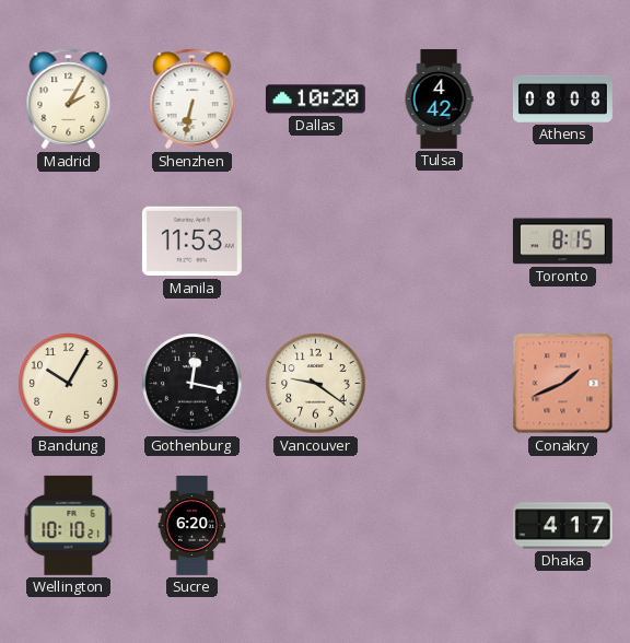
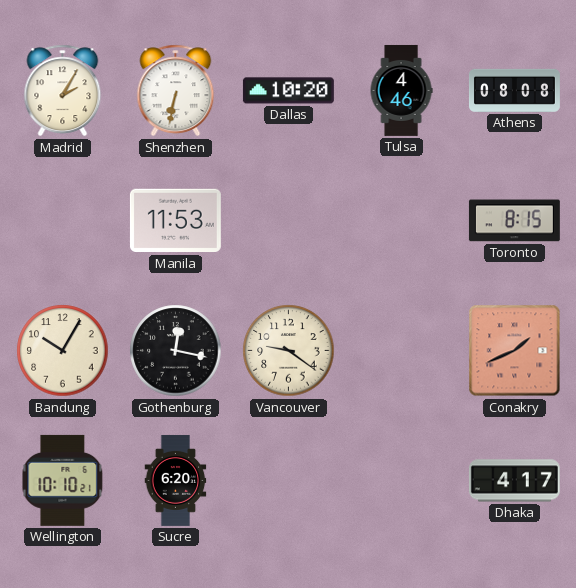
Tulsa: 4:42 -> 4:46 (401, 90)
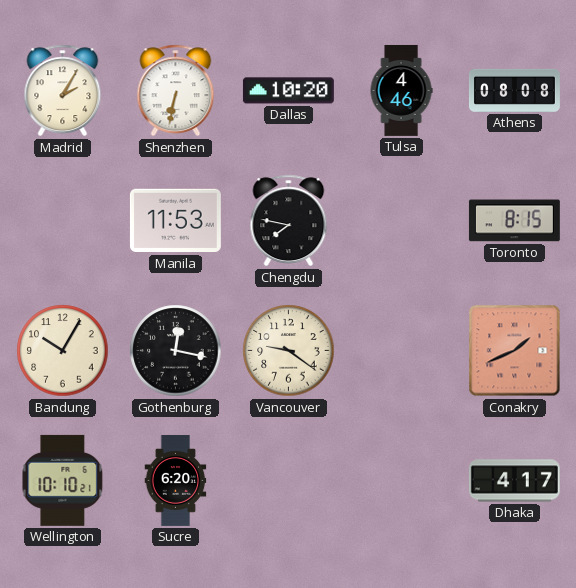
Chengdu: none -> 7:47 (289, 221)
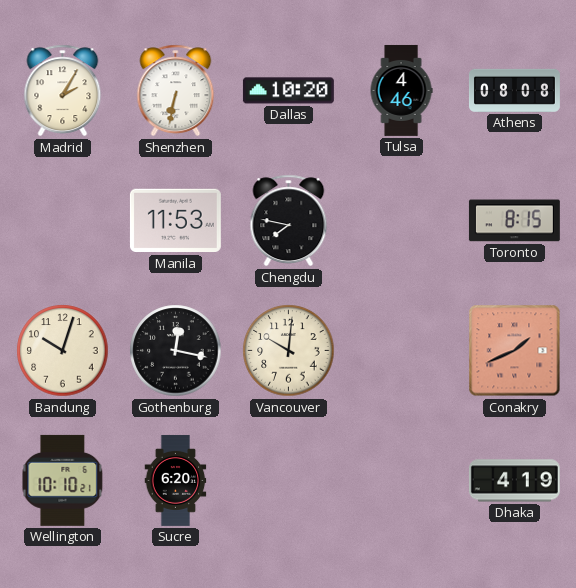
Bandung: 10:05 -> 10:03 (63, 351)
Vancouver: 9:21 -> 10:01 (289, 351)
Dhaka: 4:17 -> 4:19 (514, 481)
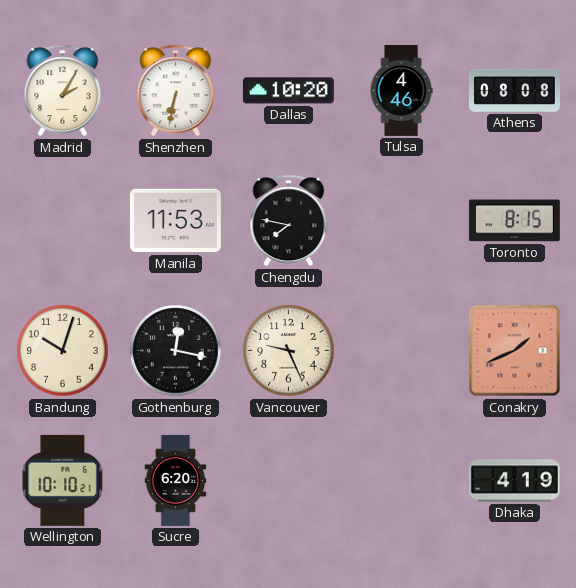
Vancouver: 10:01 -> 9:26 (289, 351)
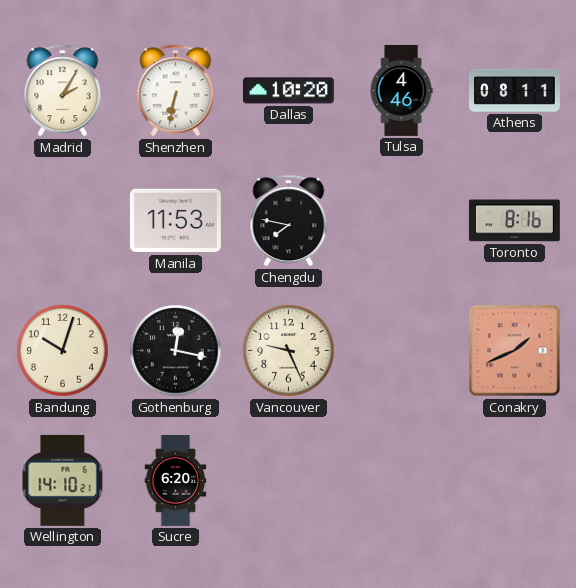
Athens: 08:08 -> 08:11 (514, 90)
Toronto: 8:15 -> 8:16 (514, 221)
Wellington: 10:10 -> 14:10 (63, 480)
Dhaka: 4:19 -> none (514, 481)
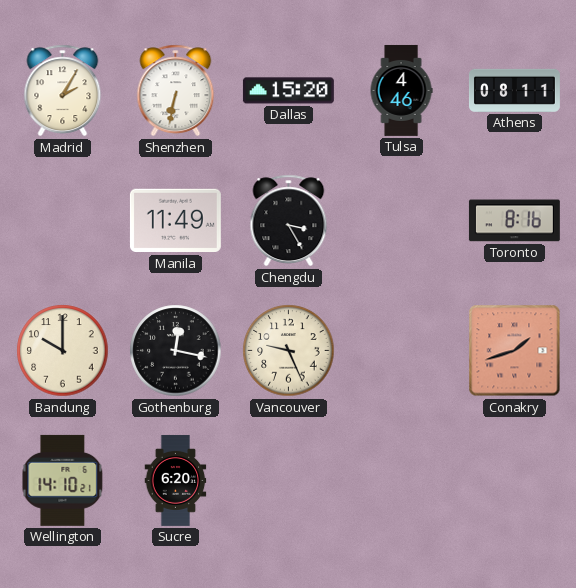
Dallas: 10:20 -> 15:20 (288, 91)
Manila: 11:53 -> 11:49 (175, 221)
Chengdu: 7:47 -> 3:25 (289, 221)
Bandung: 10:03 -> 10:00 (63, 351)
Conakry: 1:41 -> 1:42 (515, 351)
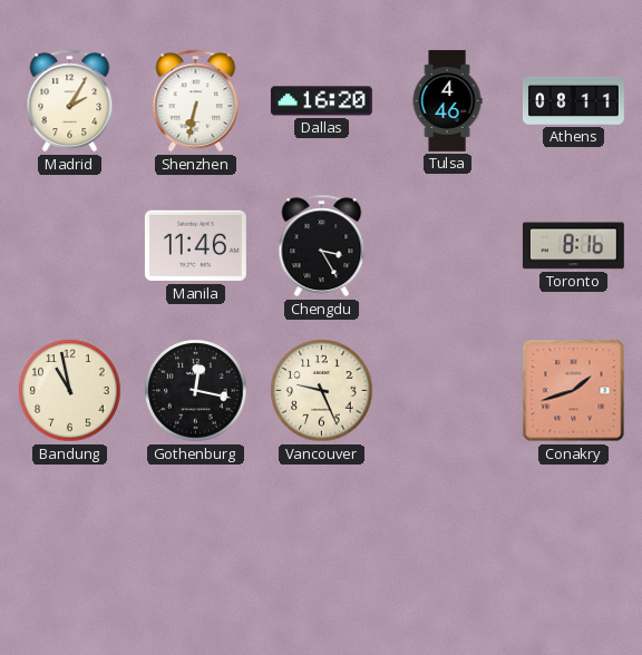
Dallas: 15:20 -> 16:20 (321, 101)
Manila: 11:49 -> 11:46 (195, 246)
Bandung: 10:00 -> 10:58 (70, 391)
Wellington: 14:10 -> none (63, 480)
Sucre: 6:20 -> none (176, 480)
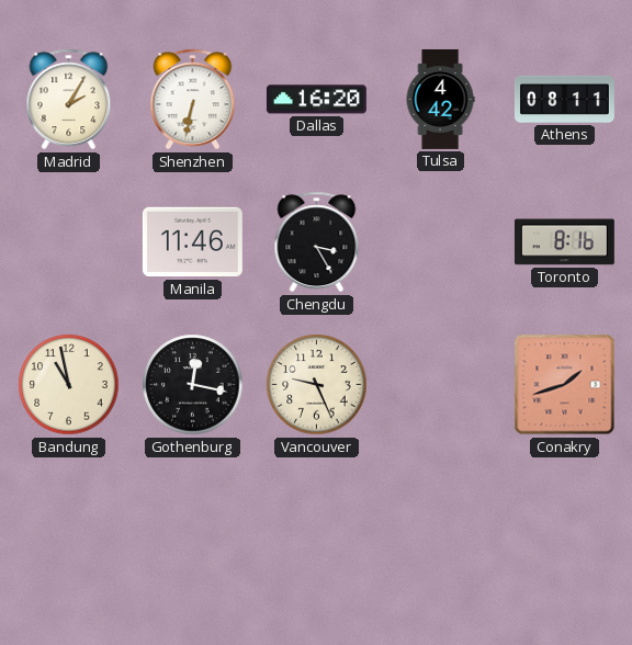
Tulsa: 4:46 -> 4:42 (440, 99)
